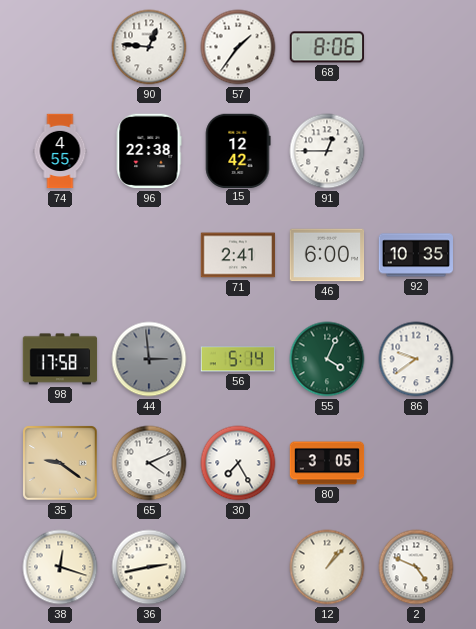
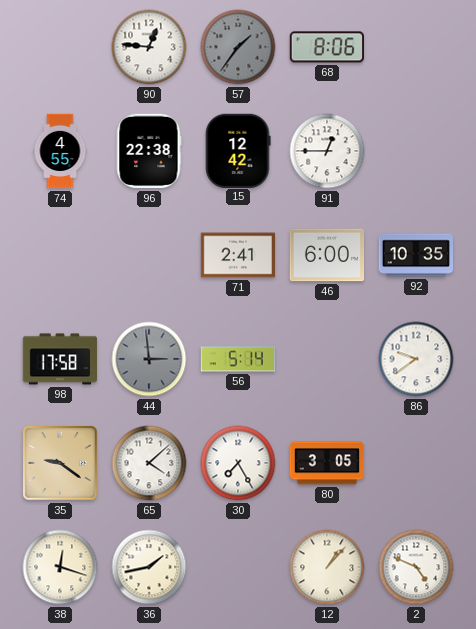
57 dial: white -> grey (238, 47)
55: 4:04 -> none (327, 359)
65: 4:11 -> 4:08 (149, 463)
36: 2:43 -> 1:43 (149, 567)
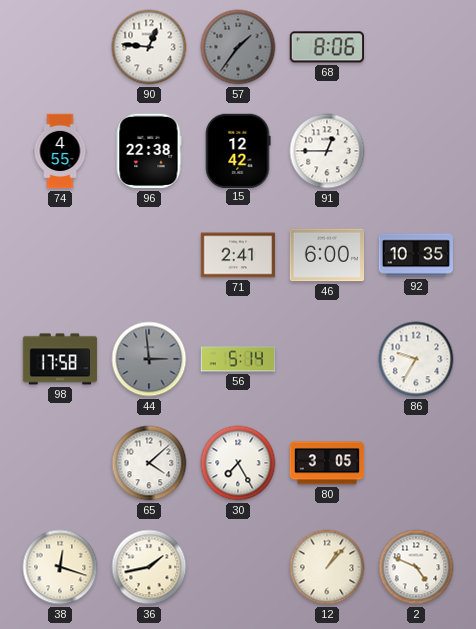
86: 9:39 -> 9:35 (416, 359)
35: 9:21 -> none (60, 463)
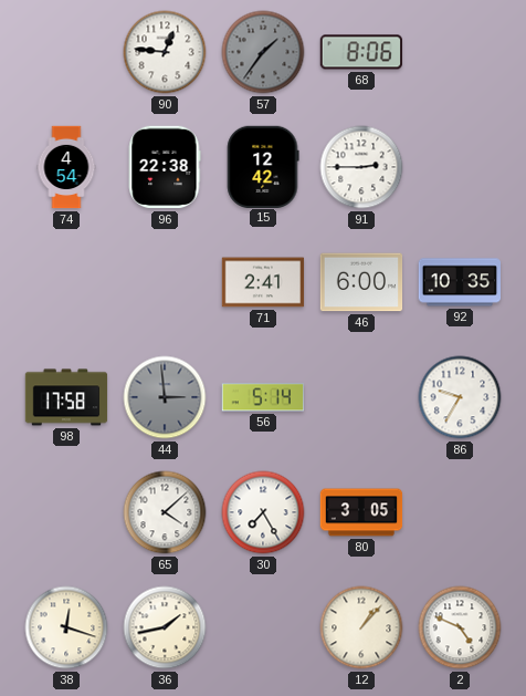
74: 4:55 -> 4:54 (66, 167)
91: 12:45 -> 2:45 (361, 167)
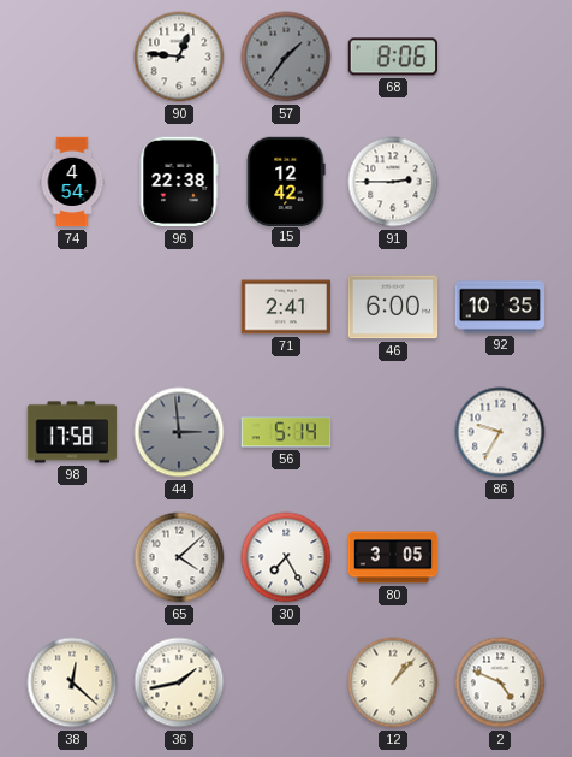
38: 12:18 -> 12:22 (72, 682)
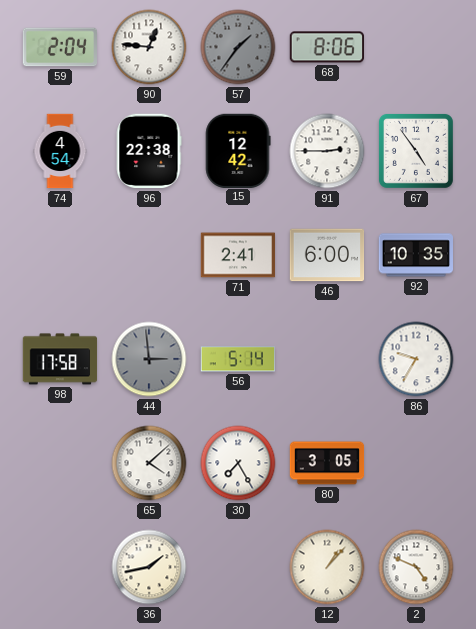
59: none -> 2:04 (59, 47)
67: none -> 4:54 (416, 151)
38: 12:22 -> none (72, 682)
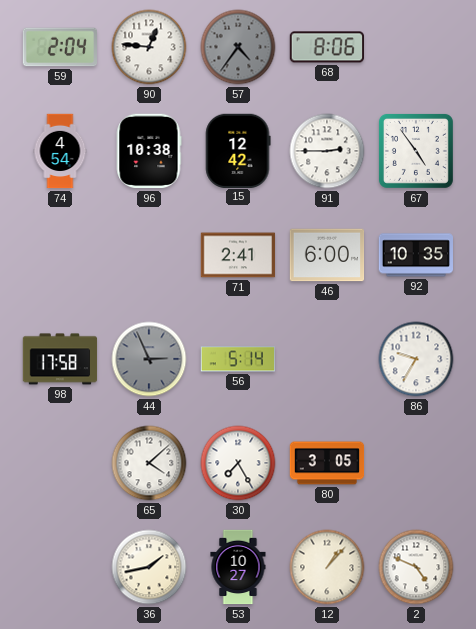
57: 1:36 -> 4:36 (238, 47)
96: 22:38 -> 10:38 (149, 151)
44: 2:59 -> 2:56 (149, 359)
53: none -> 10:27 (238, 567)
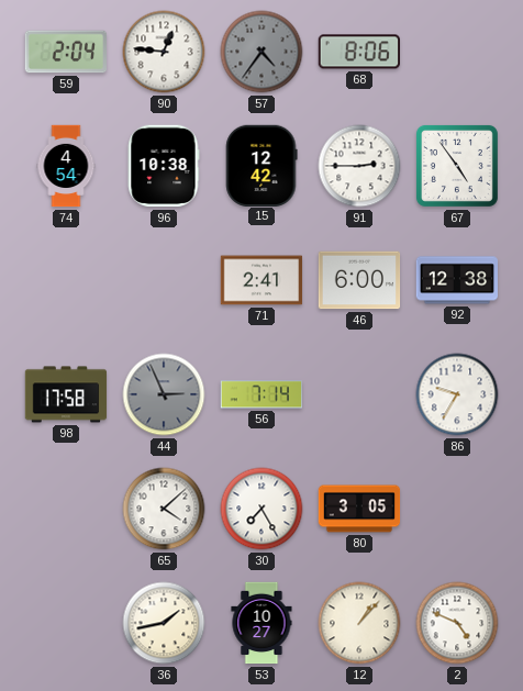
92: 10:35 -> 12:38 (456, 280)
56: 5:14 -> 7:14 (260, 394)
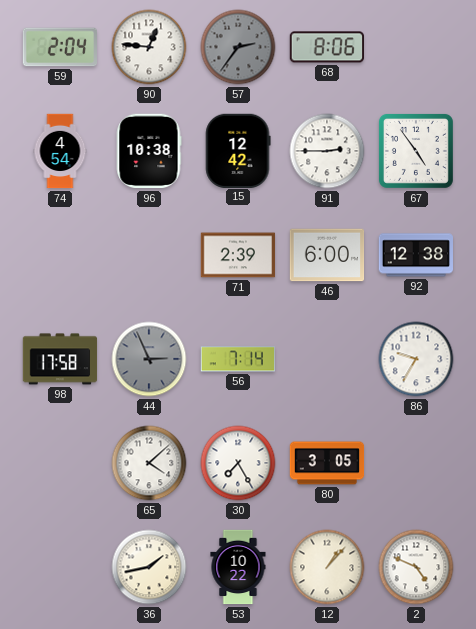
57: 4:36 -> 2:36 (238, 47)
71: 2:41 -> 2:39 (238, 255)
53: 10:27 -> 10:22 (238, 567)
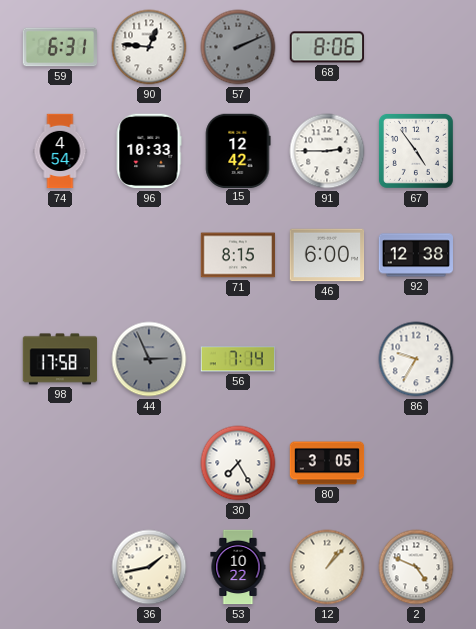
59: 2:04 -> 6:31 (59, 47)
57: 2:36 -> 2:11 (238, 47)
96: 10:38 -> 10:33 (149, 151)
71: 2:39 -> 8:15 (238, 255)
65: 4:08 -> none (149, 463)
